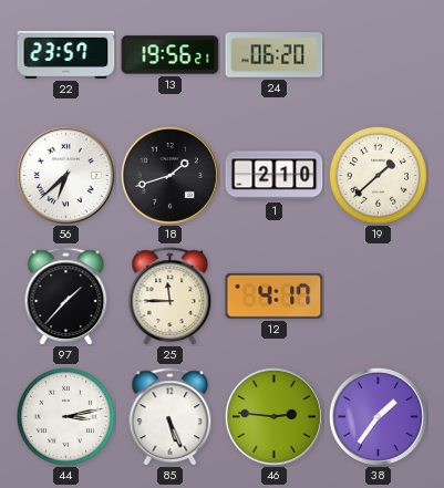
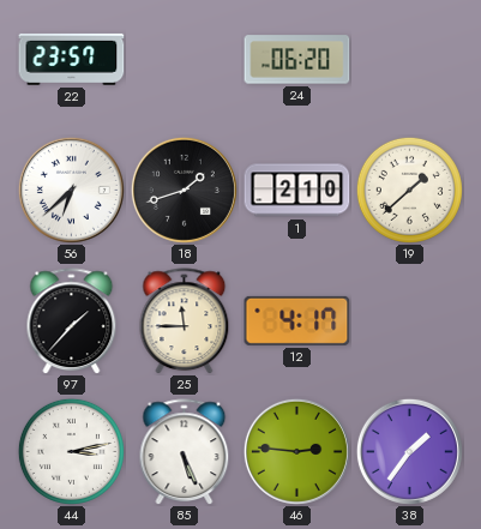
13: 19:56 -> none (171, 55)
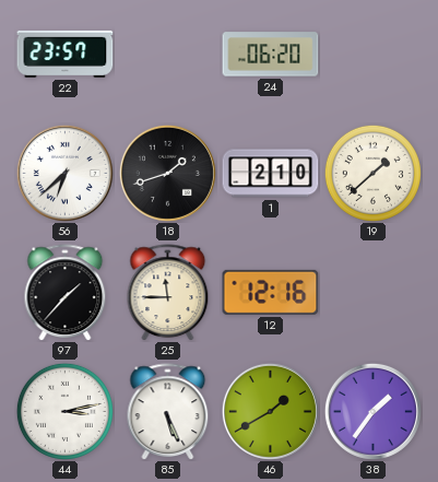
12: 4:17 -> 12:16 (271, 292)
46: 2:46 -> 1:40 (270, 411)
